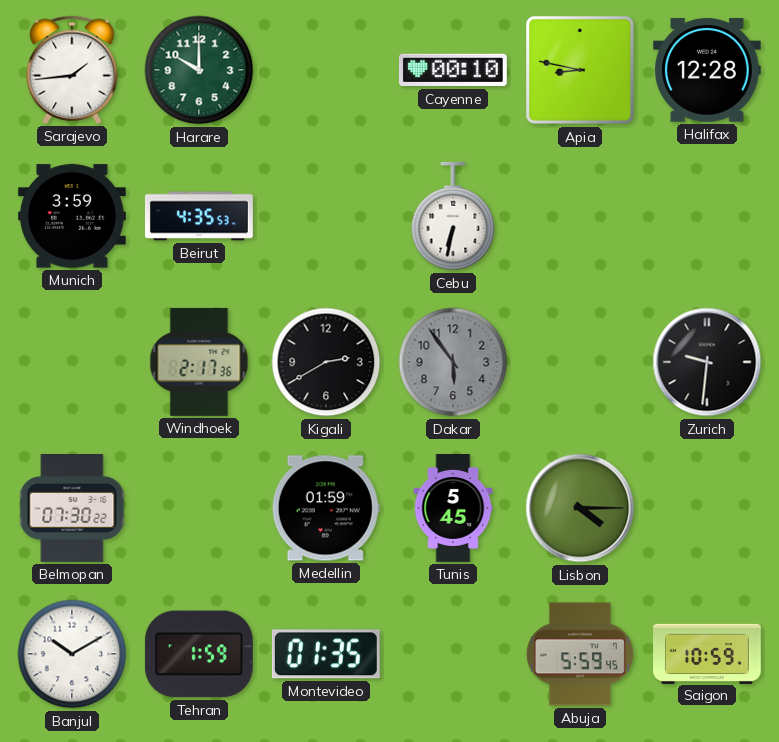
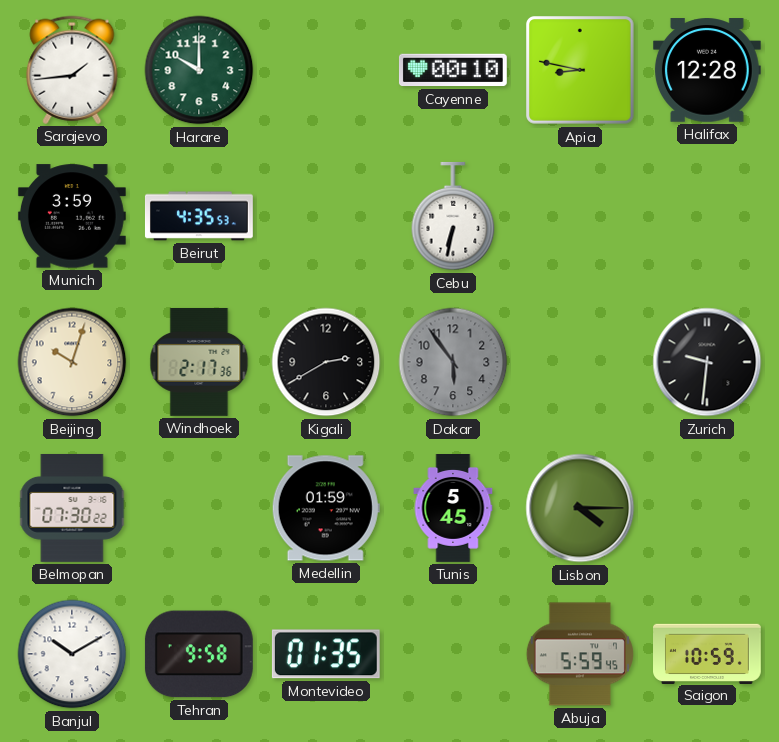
Beijing: none -> 10:03 (72, 362)
Tehran: 1:59 -> 9:58 (199, 654)
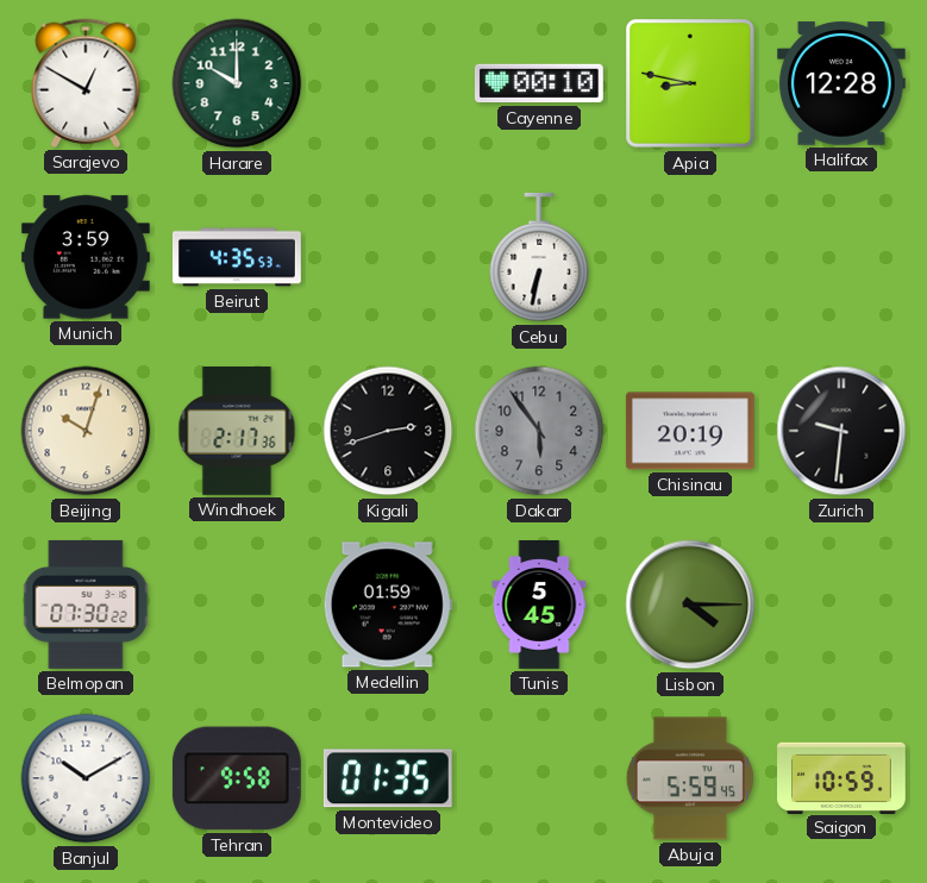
Sarajevo: 1:44 -> 12:50 (86, 83)
Kigali: 2:40 -> 2:42 (388, 431)
Chisinau: none -> 20:19 (690, 431)
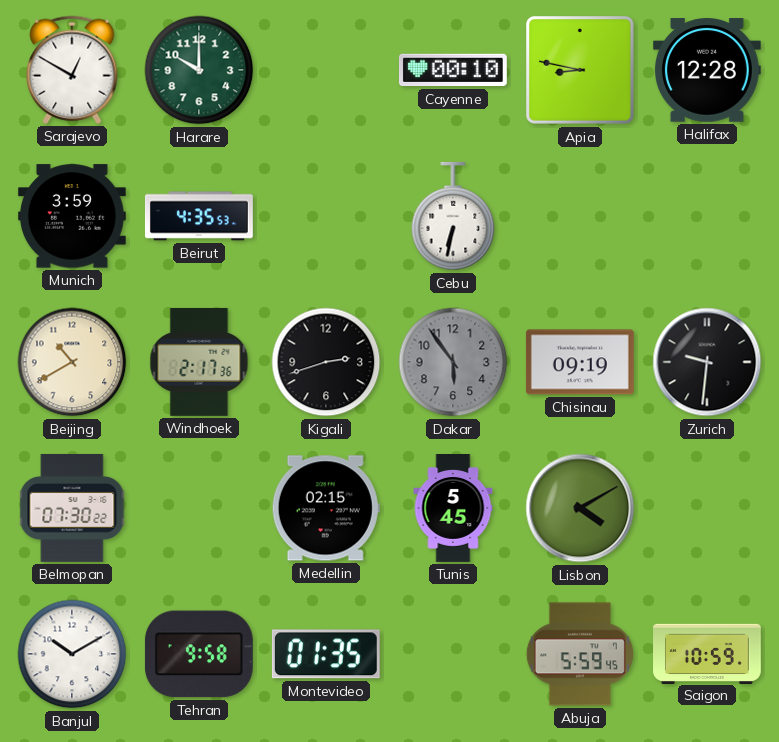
Beijing: 10:03 -> 10:40 (72, 362)
Chisinau: 20:19 -> 09:19 (580, 362)
Medellin: 01:59 -> 02:15 (326, 508)
Lisbon: 4:15 -> 4:10 (580, 508)
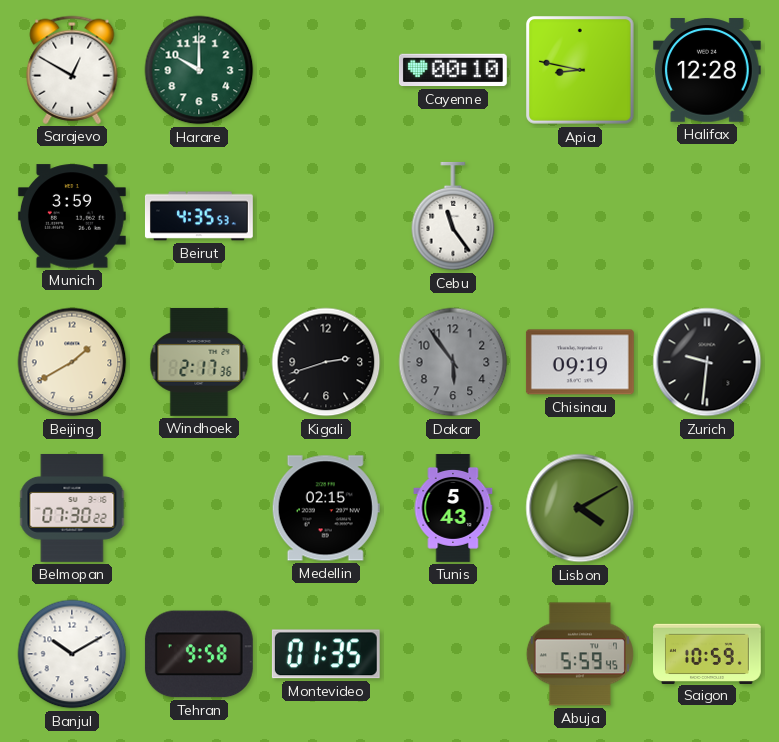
Cebu: 6:32 -> 11:24 (453, 216)
Beijing: 10:40 -> 1:40 (72, 362)
Tunis: 5:45 -> 5:43 (453, 509)
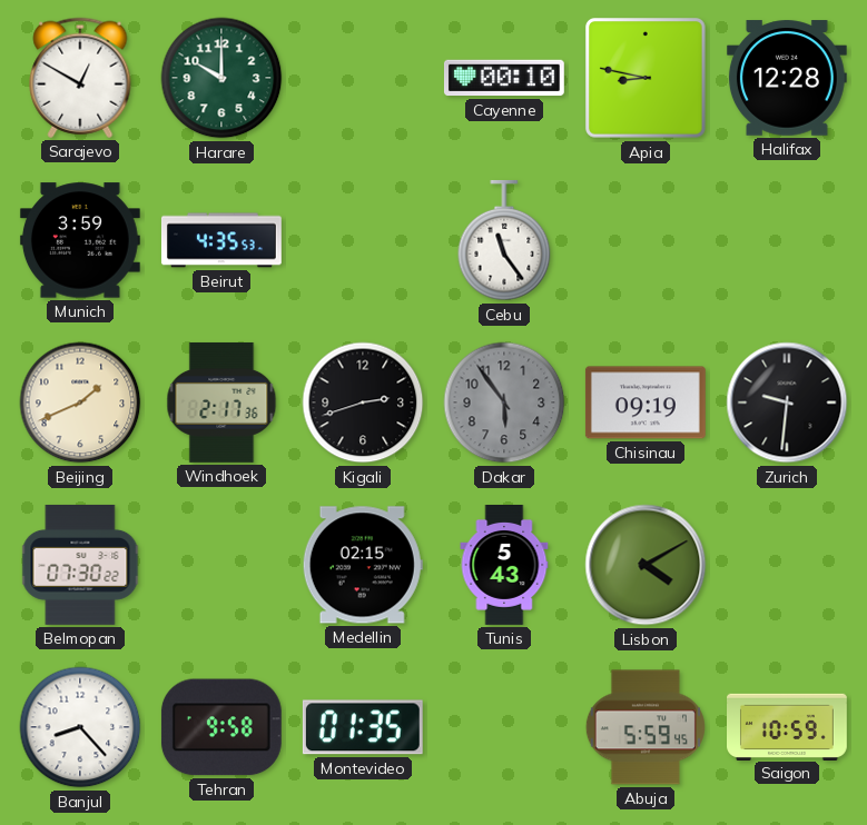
Beijing: 1:40 -> 1:41 (80, 402)
Banjul: 10:10 -> 8:23 (80, 727)
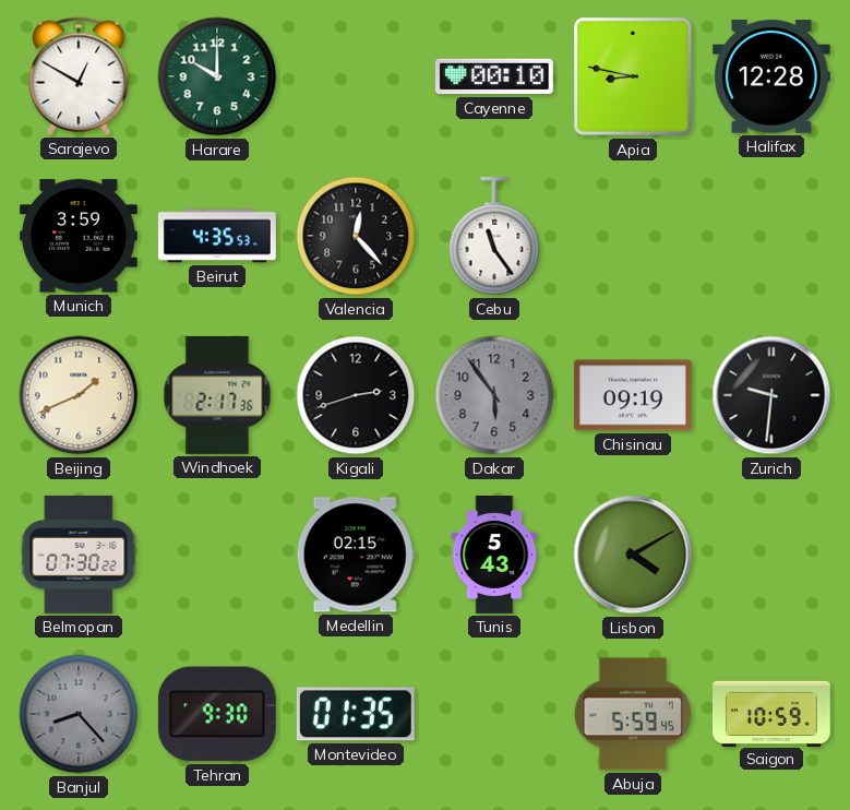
Valencia: none -> 12:23 (356, 236)
Banjul dial: white -> grey (79, 714)
Tehran: 9:58 -> 9:30 (217, 714)
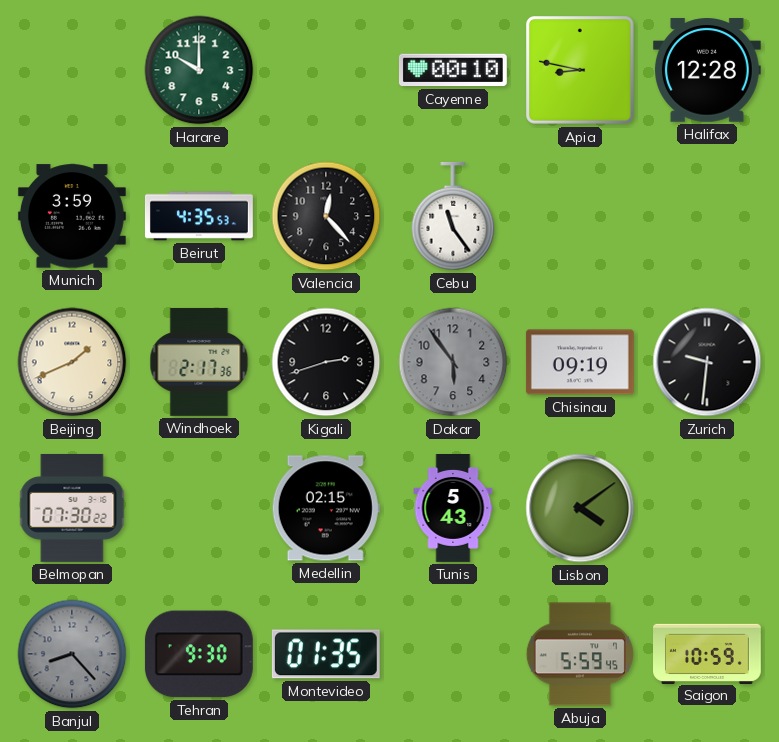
Sarajevo: 12:50 -> none (79, 76)
Lisbon: 4:10 -> 4:09 (580, 508)
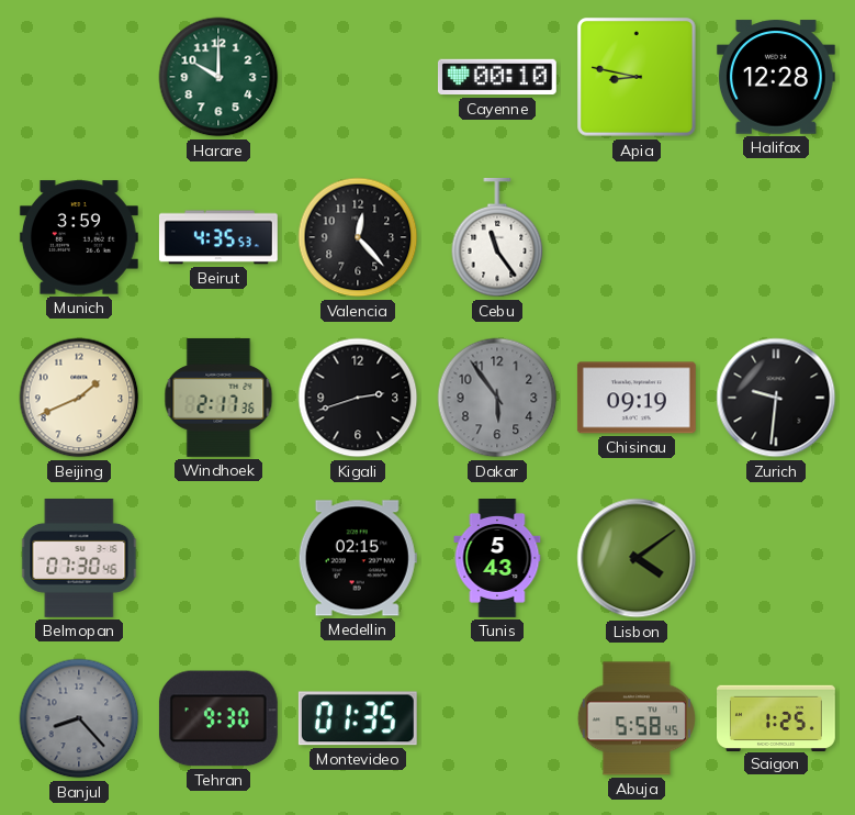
Belmopan: 07:30:22 -> 07:30:46 (79, 558)
Abuja: 5:59 -> 5:58 (637, 718)
Saigon: 10:59 -> 1:25 (777, 717)
